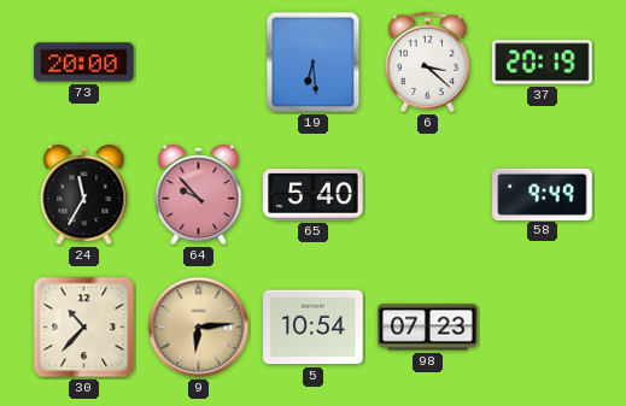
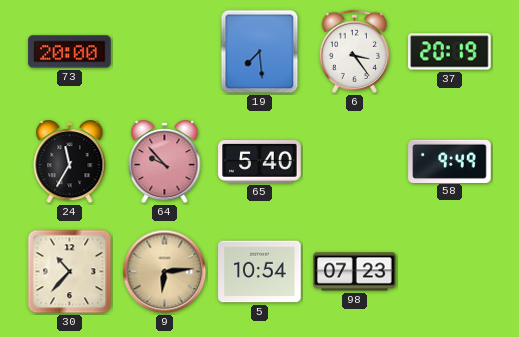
19: 6:29 -> 7:29 (260, 52)
6: 3:22 -> 3:24 (354, 51)
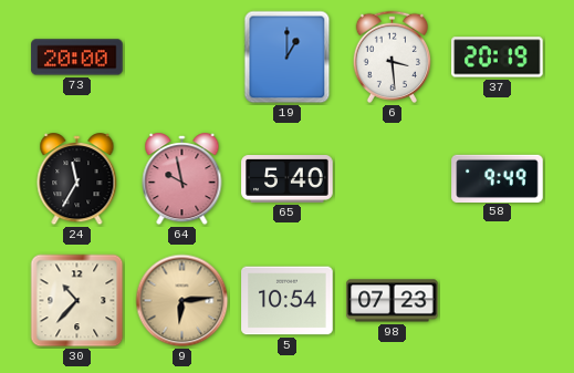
19: 7:29 -> 1:00 (288, 58)
6: 3:24 -> 3:29 (392, 56)
64: 9:53 -> 9:58 (182, 179)
